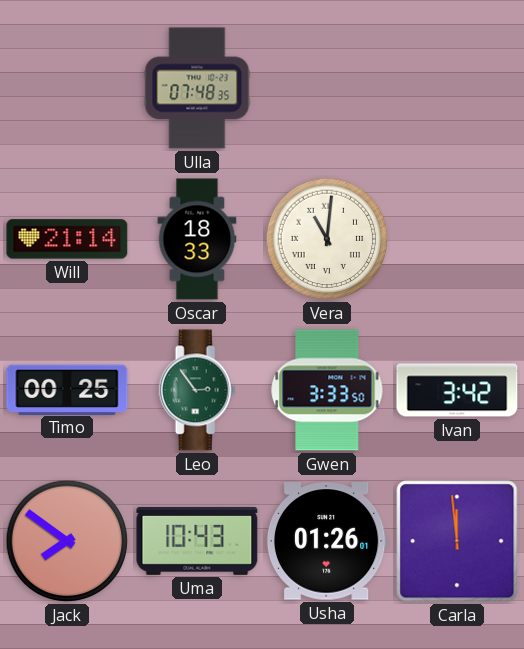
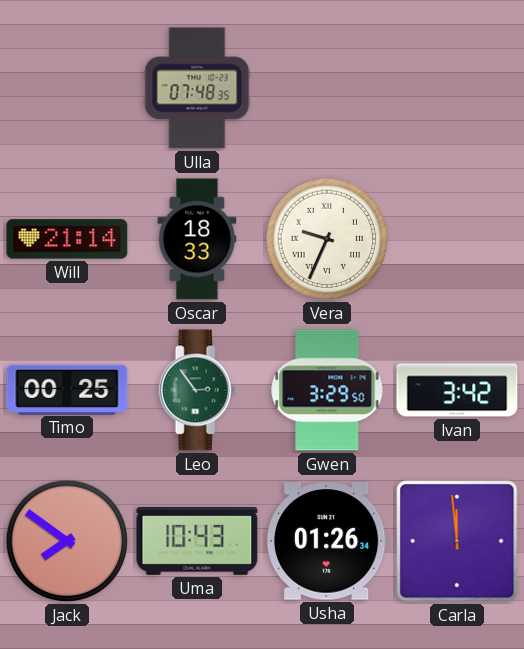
Vera: 11:01 -> 9:34 (327, 239)
Gwen: 3:33 -> 3:29 (327, 390)
Usha: 01:26:01 -> 01:26:34 (327, 541)
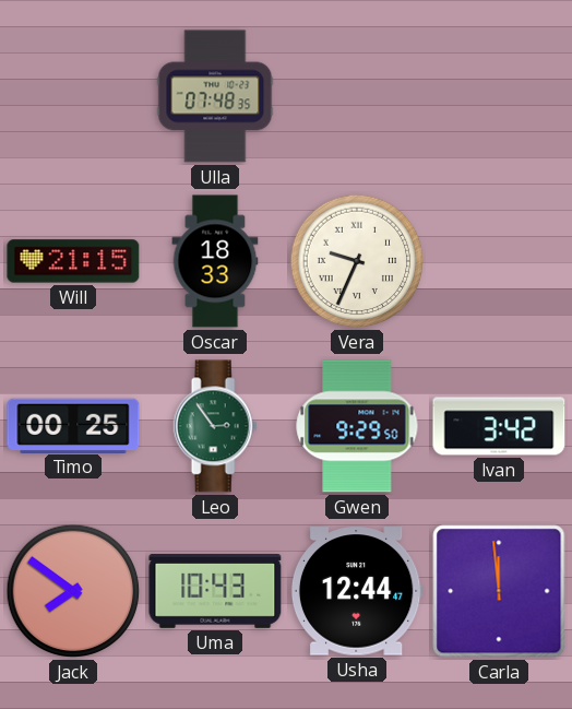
Will: 21:14 -> 21:15 (73, 261)
Gwen: 3:29 -> 9:29 (357, 426)
Usha: 01:26 -> 12:44 (357, 591)
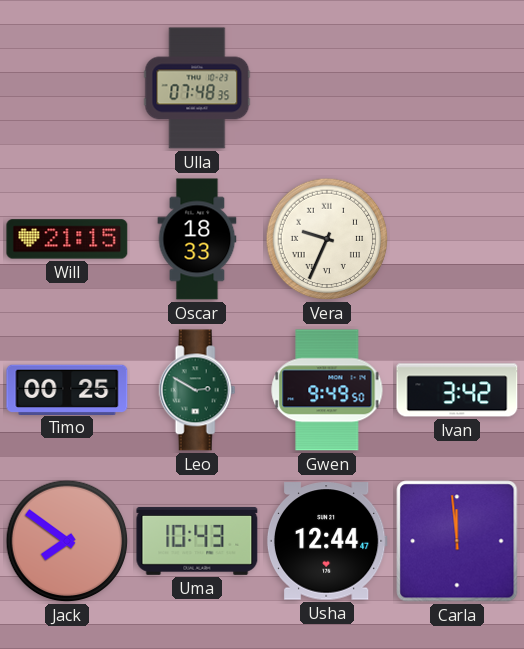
Leo: 2:54 -> 2:50 (197, 390)
Gwen: 9:29 -> 9:49 (327, 390)
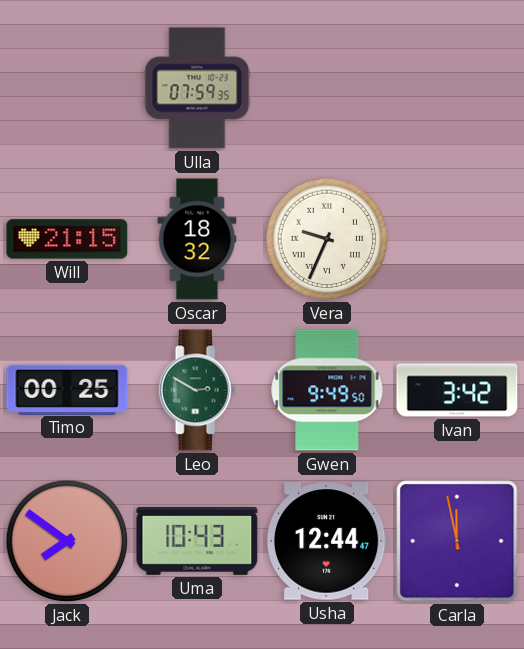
Ulla: 07:48 -> 07:59 (197, 88)
Oscar: 18:33 -> 18:32 (197, 239)
Carla: 11:59 -> 11:58 (457, 541)
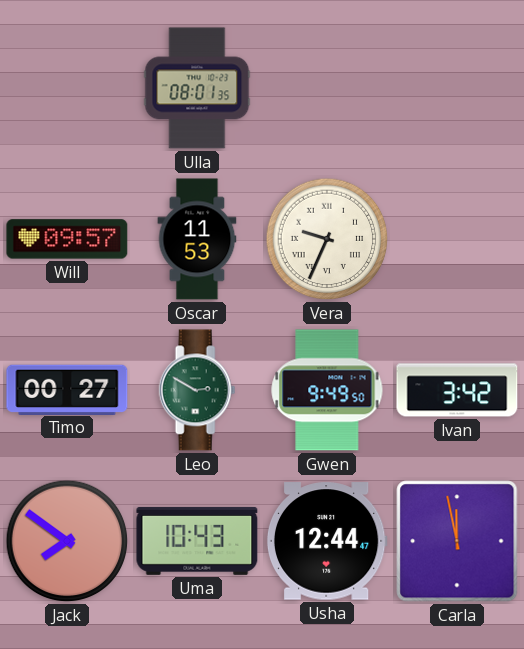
Ulla: 07:59 -> 08:01 (197, 88)
Will: 21:15 -> 09:57 (67, 239)
Oscar: 18:32 -> 11:53 (197, 239)
Timo: 00:25 -> 00:27 (67, 389)
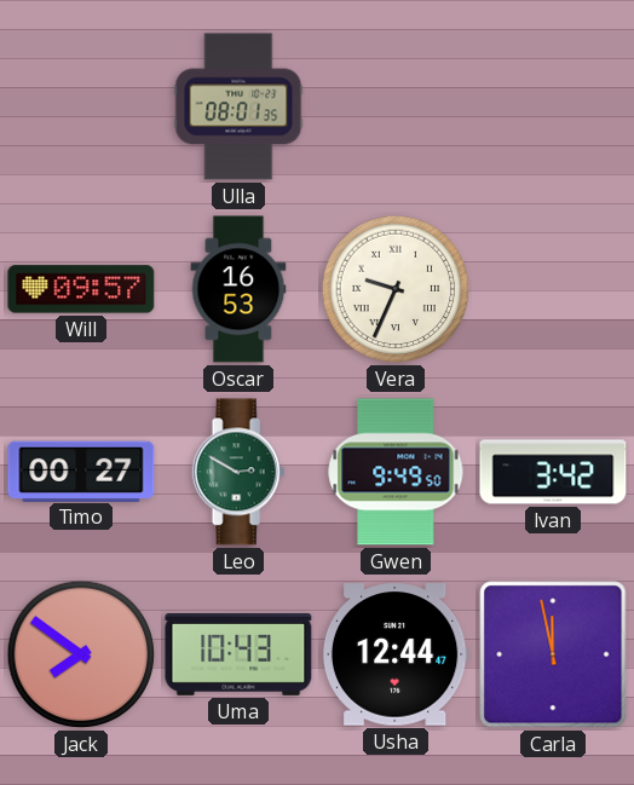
Oscar: 11:53 -> 16:53 (238, 289)
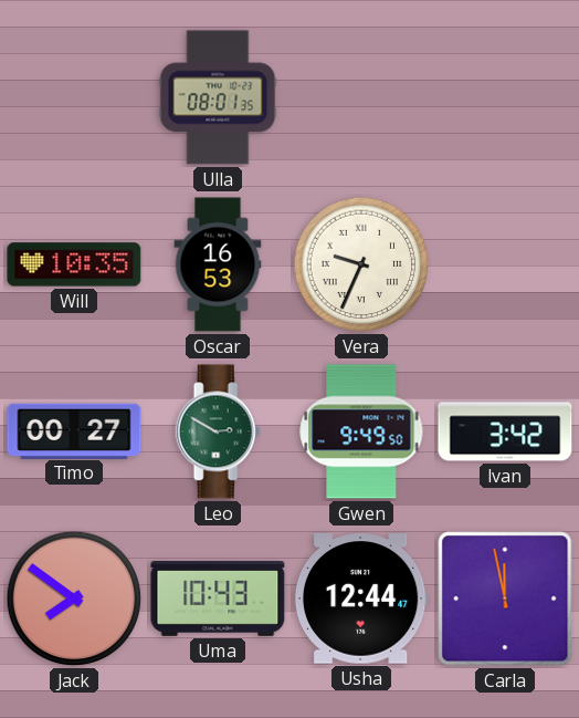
Will: 09:57 -> 10:35 (74, 264)
